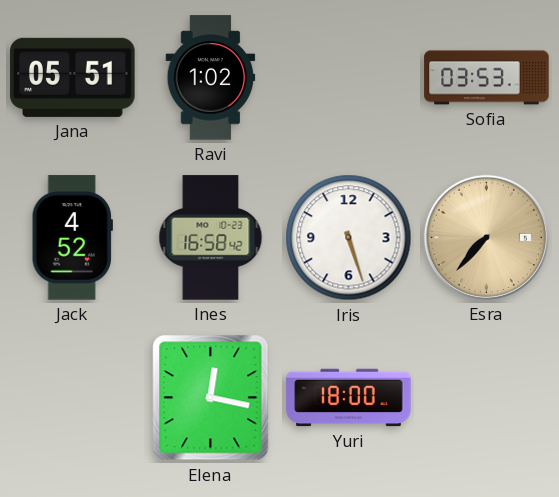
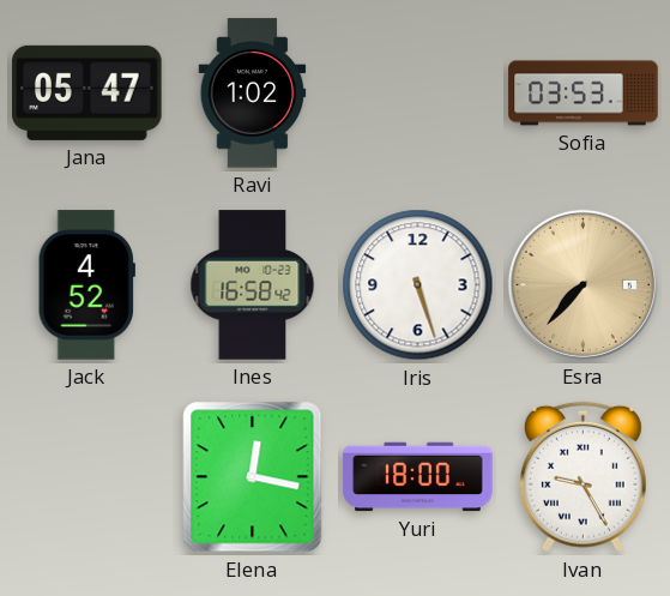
Jana: 05:51 -> 05:47 (87, 92)
Ivan: none -> 9:25 (583, 477)
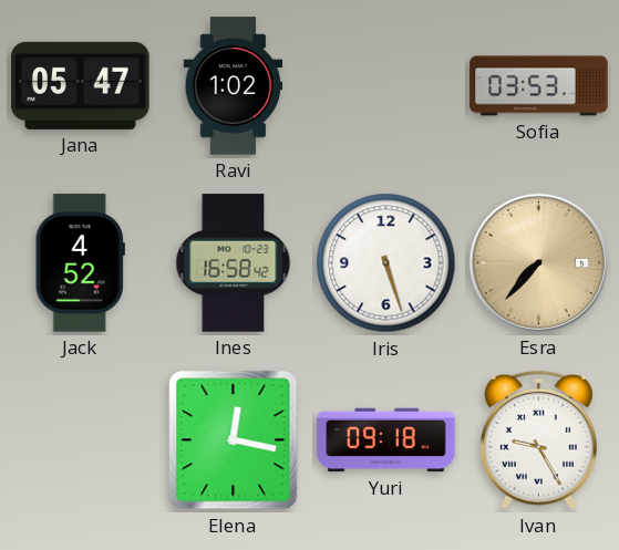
Yuri: 18:00 -> 09:18 (386, 440)
